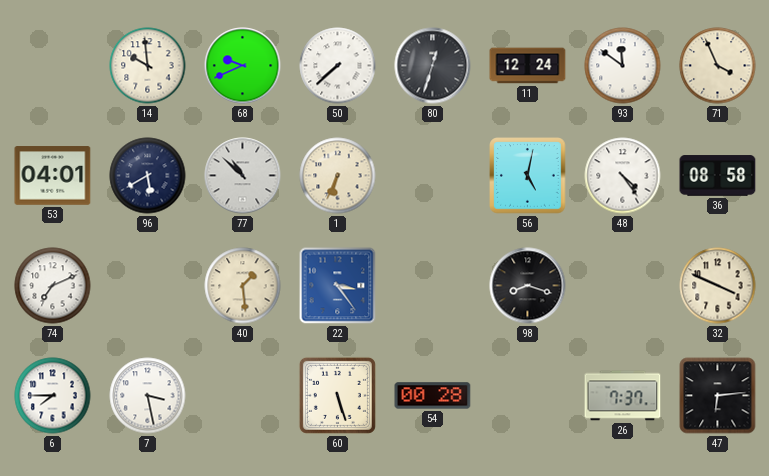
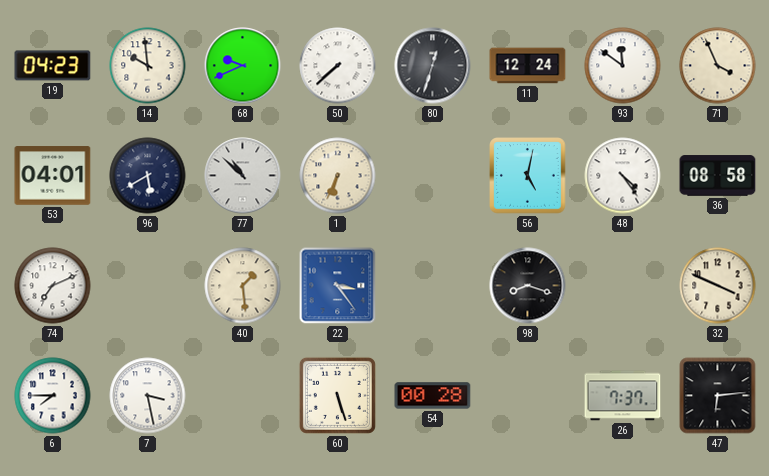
19: none -> 04:23 (53, 66)
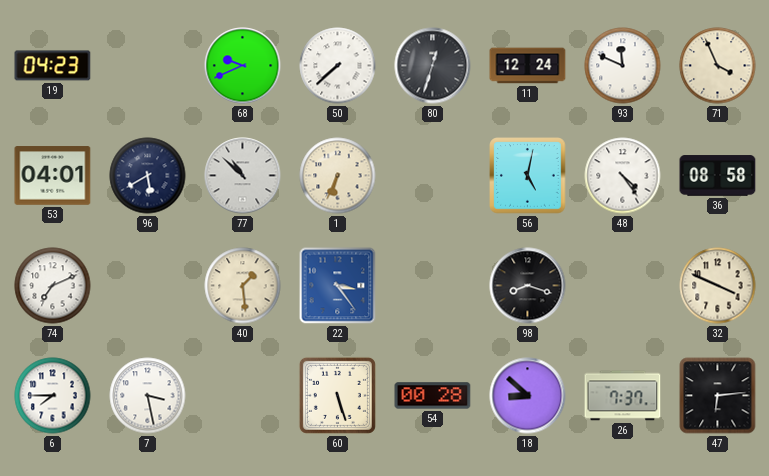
14: 9:59 -> none (148, 66)
93: 11:51 -> 11:49 (623, 66)
18: none -> 8:52 (528, 396)
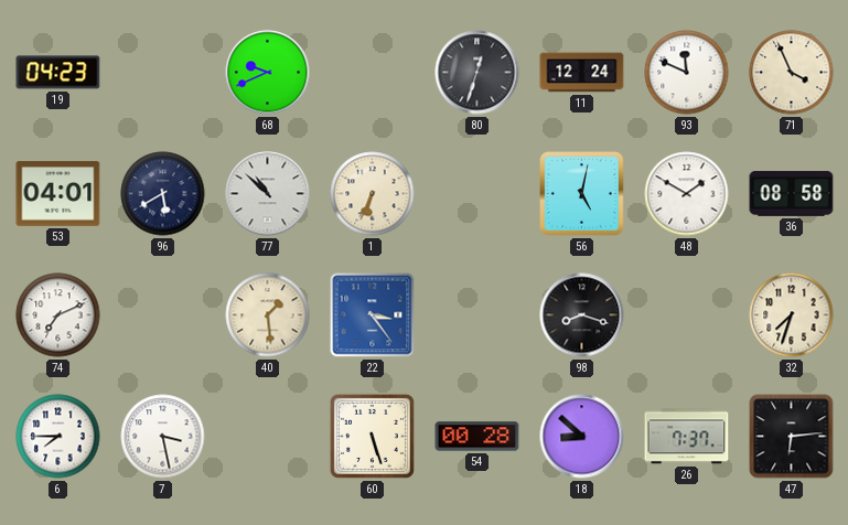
50: 7:38 -> none (338, 66)
48: 4:24 -> 1:50 (687, 194)
32: 3:49 -> 7:33 (792, 315)
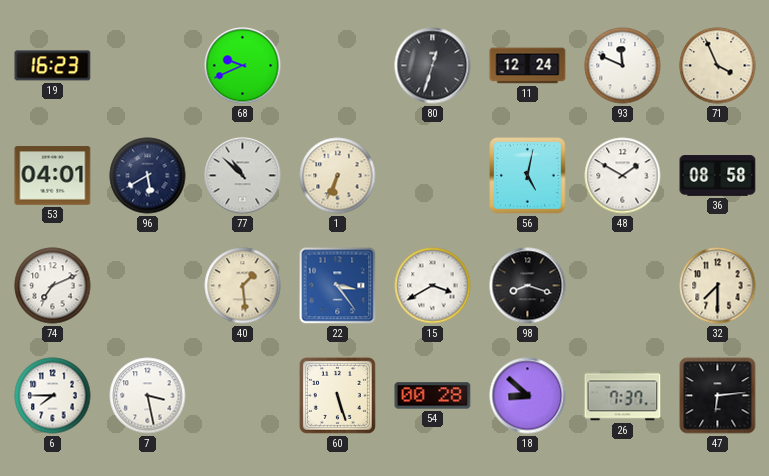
19: 04:23 -> 16:23 (53, 66)
15: none -> 3:40 (433, 286)
32: 7:33 -> 7:30 (718, 286)
